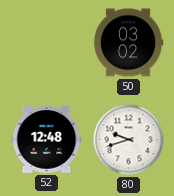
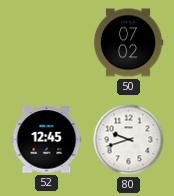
50: 03:02 -> 07:02 (128, 43)
52: 12:48 -> 12:45 (47, 140)
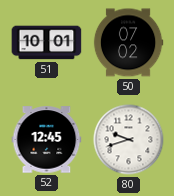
51: none -> 10:01 (47, 43)
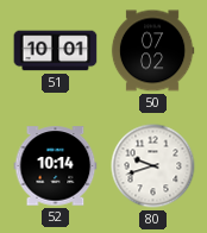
52: 12:45 -> 10:14 (56, 166)
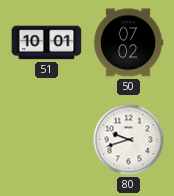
52: 10:14 -> none (56, 166)
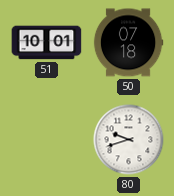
50: 07:02 -> 07:18 (128, 43)
